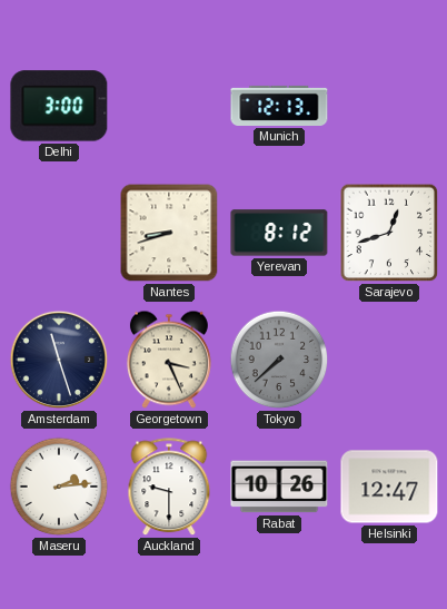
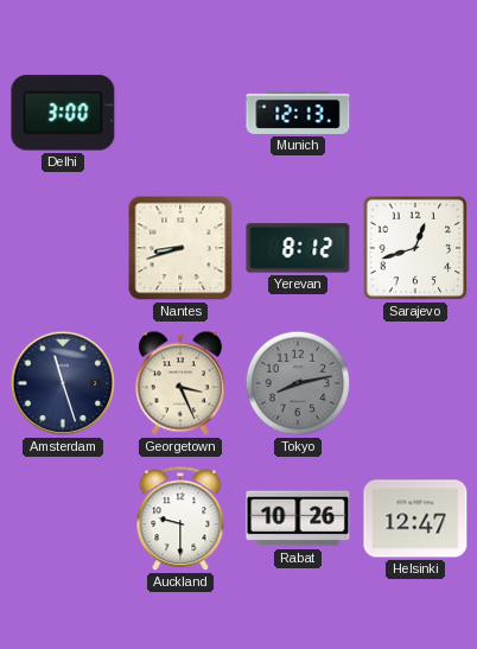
Tokyo: 7:38 -> 8:13 (298, 383)
Maseru: 2:14 -> none (59, 487)
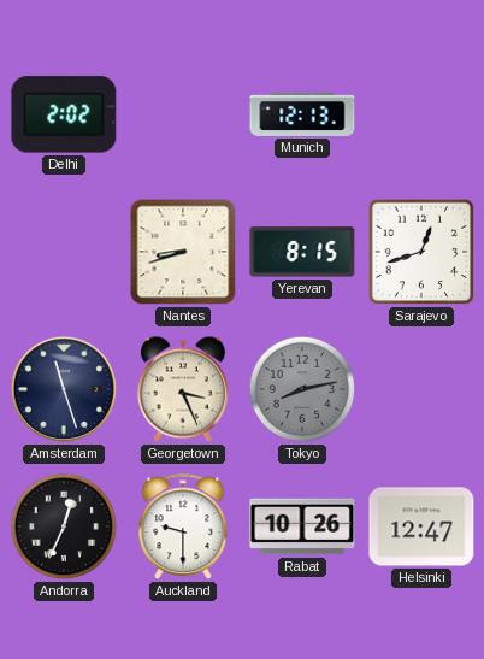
Delhi: 3:00 -> 2:02 (64, 114)
Yerevan: 8:12 -> 8:15 (302, 252)
Andorra: none -> 12:34 (64, 526)
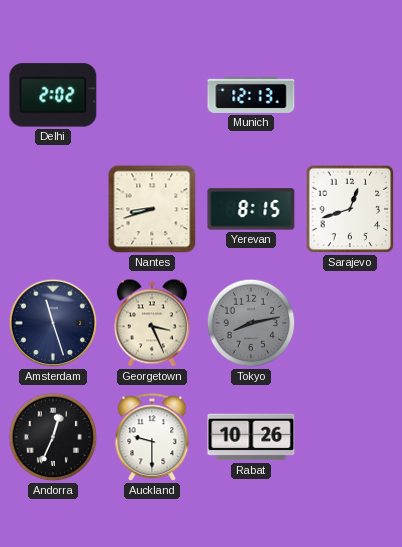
Helsinki: 12:47 -> none (421, 526)
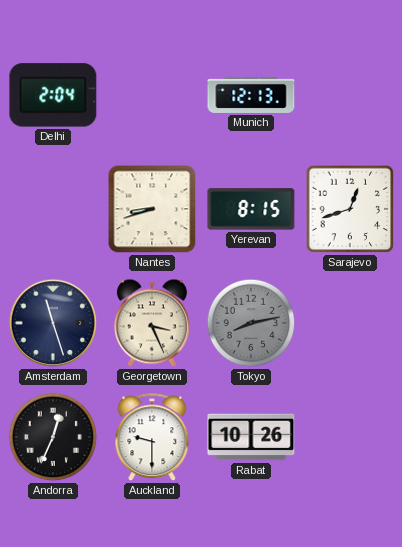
Delhi: 2:02 -> 2:04 (53, 95)
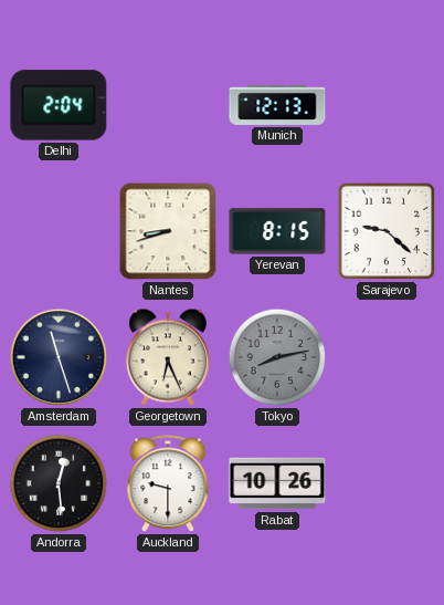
Sarajevo: 12:42 -> 9:22 (387, 231)
Georgetown: 3:26 -> 6:26 (168, 357)
Andorra: 12:34 -> 12:29 (59, 483)
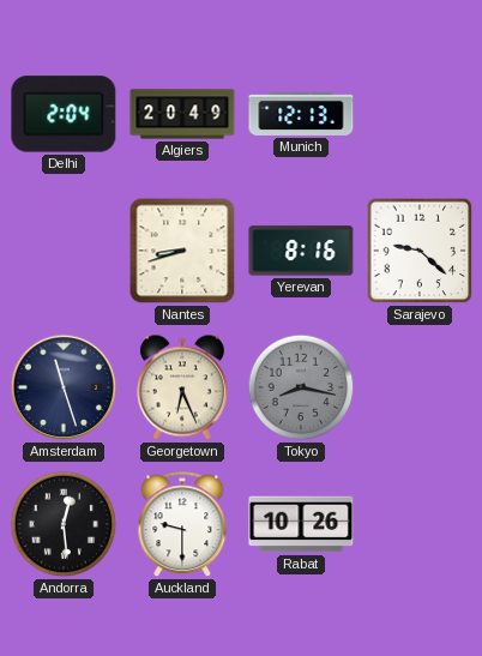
Algiers: none -> 20:49 (182, 114)
Yerevan: 8:15 -> 8:16 (301, 251)
Tokyo: 8:13 -> 8:17 (301, 387)
